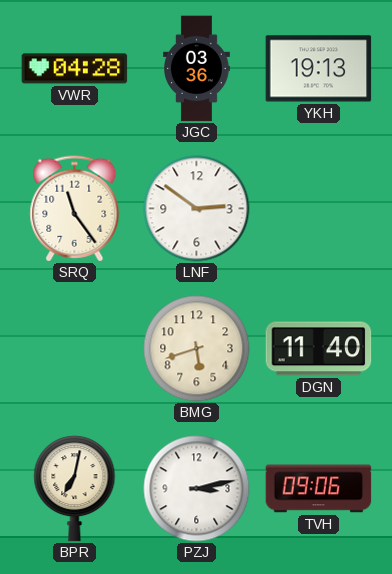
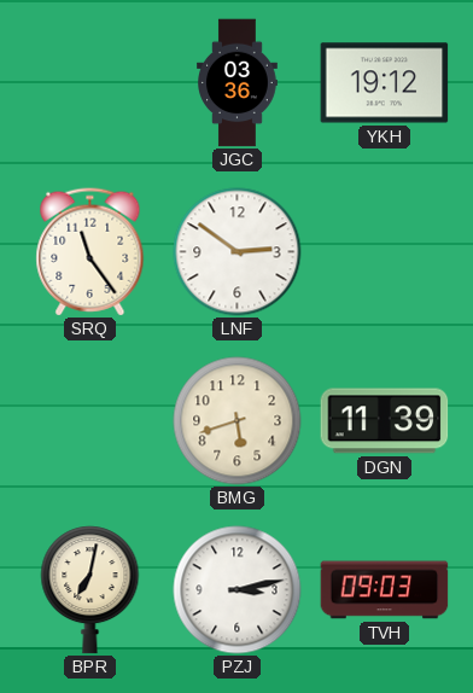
VWR: 04:28 -> none (75, 69)
YKH: 19:13 -> 19:12 (385, 83)
DGN: 11:40 -> 11:39 (385, 421)
TVH: 09:06 -> 09:03 (385, 590)
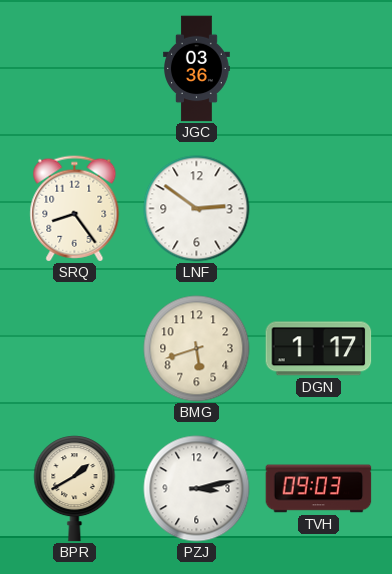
YKH: 19:12 -> none (385, 83)
SRQ: 11:24 -> 8:24 (75, 209)
DGN: 11:39 -> 1:17 (319, 349)
BPR: 7:02 -> 1:40 (75, 489)
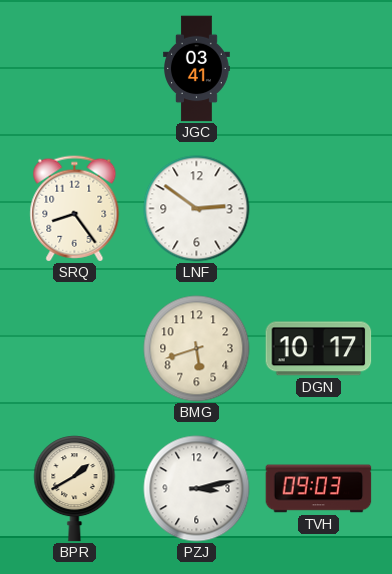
JGC: 03:36 -> 03:41 (197, 69)
DGN: 1:17 -> 10:17 (319, 349)
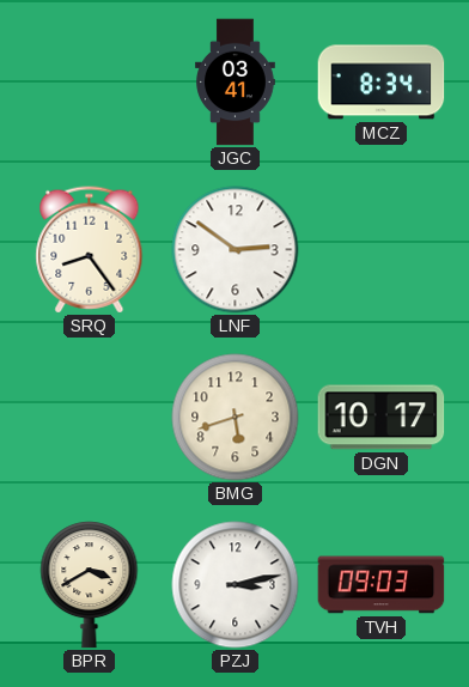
MCZ: none -> 8:34 (382, 83)
BPR: 1:40 -> 3:40 (90, 585)
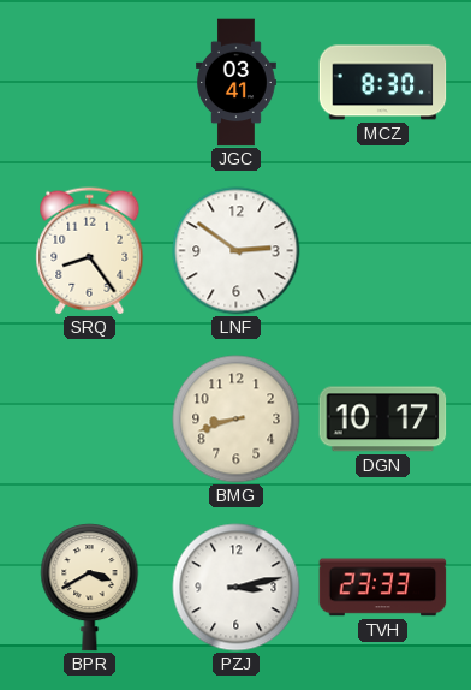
MCZ: 8:34 -> 8:30 (383, 83)
BMG: 5:42 -> 8:42 (237, 420)
TVH: 09:03 -> 23:33 (383, 588)
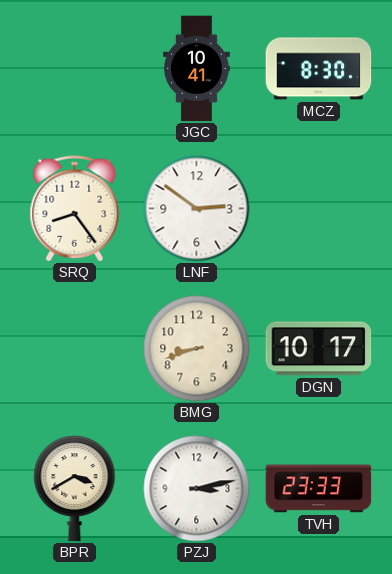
JGC: 03:41 -> 10:41 (197, 69)
